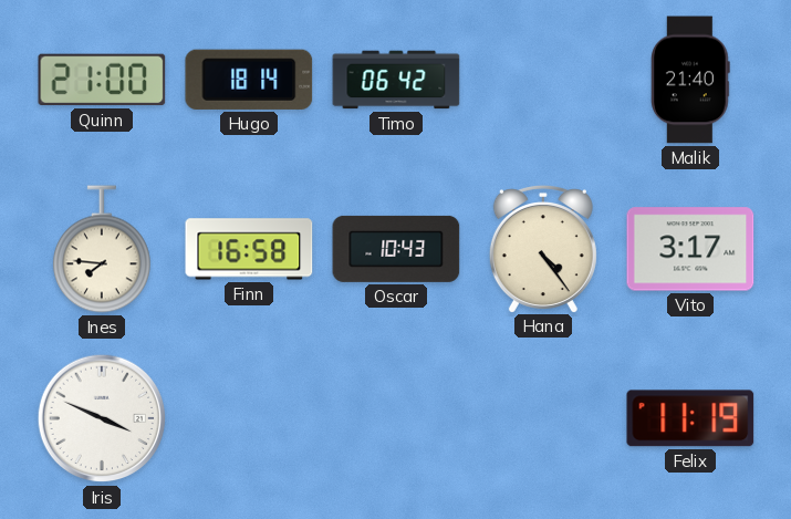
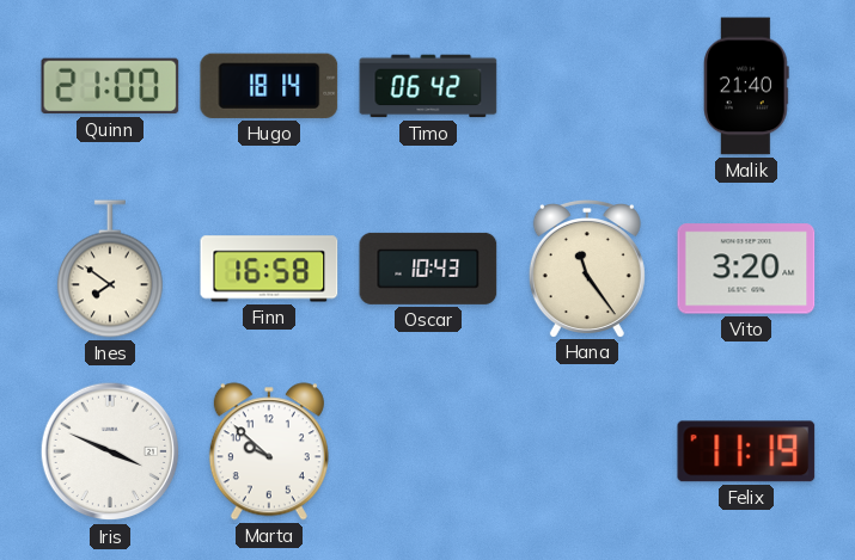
Ines: 7:46 -> 7:51 (110, 269)
Hana: 4:24 -> 11:24 (587, 269)
Vito: 3:17 -> 3:20 (746, 269)
Marta: none -> 9:52 (269, 451)
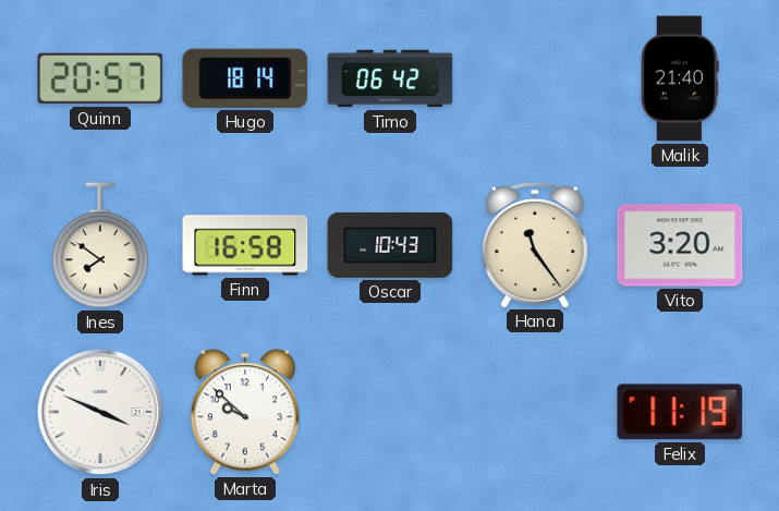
Quinn: 21:00 -> 20:57 (100, 78)
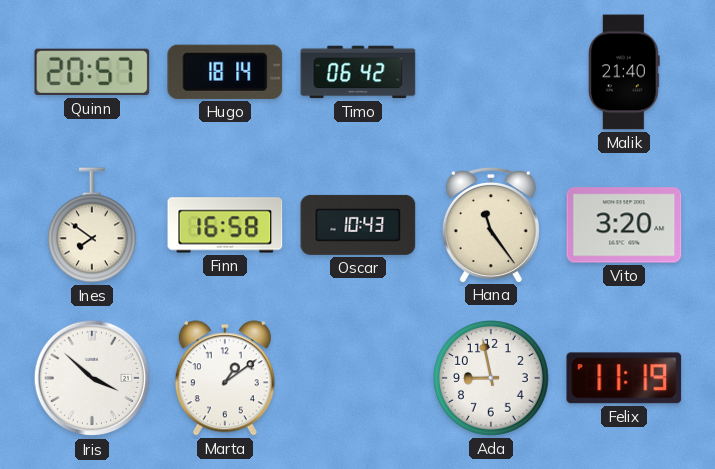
Iris: 3:49 -> 3:52 (92, 378)
Marta: 9:52 -> 1:09 (225, 378)
Ada: none -> 8:58 (492, 379)
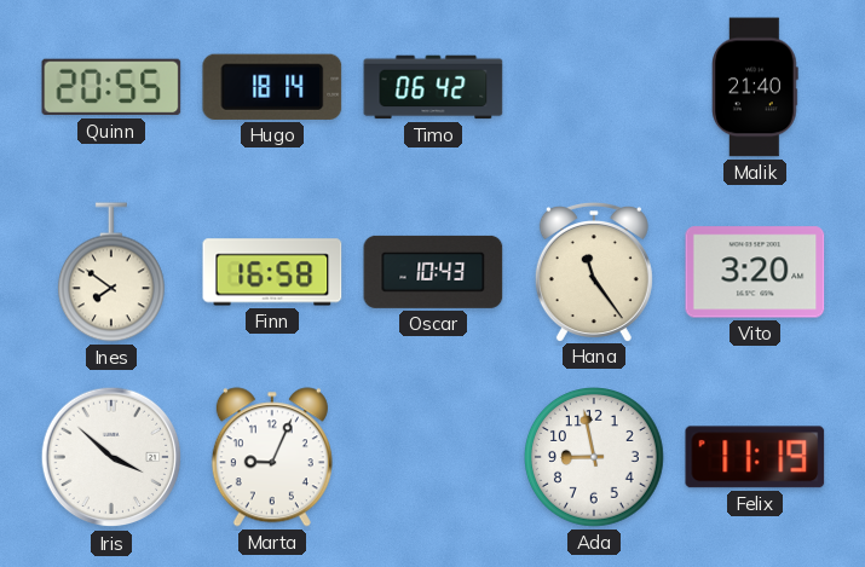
Quinn: 20:57 -> 20:55 (111, 87)
Marta: 1:09 -> 9:04 (272, 457)
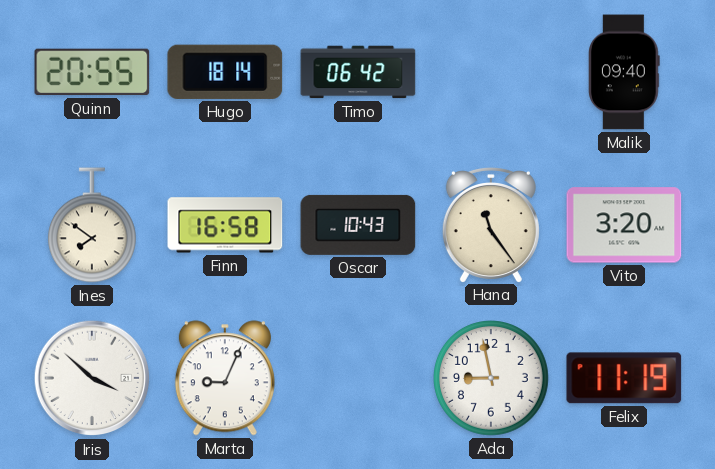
Malik: 21:40 -> 09:40 (625, 72)
